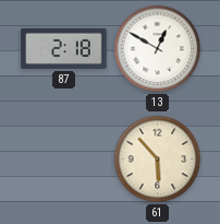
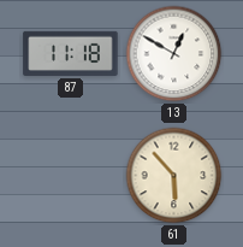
87: 2:18 -> 11:18 (71, 53)
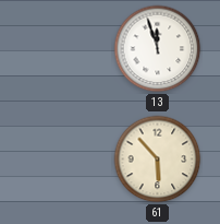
87: 11:18 -> none (71, 53)
13: 12:50 -> 11:57 (158, 49)
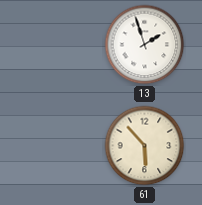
13: 11:57 -> 1:57 (145, 45)
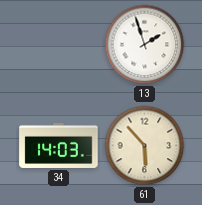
34: none -> 14:03 (59, 145)
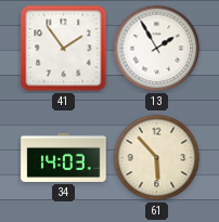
41: none -> 1:54 (64, 49)
13: 1:57 -> 1:55 (157, 49)
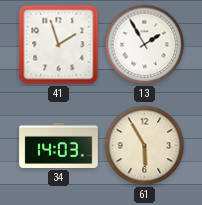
41: 1:54 -> 1:57 (59, 45)
61: 5:53 -> 5:55 (145, 146)
